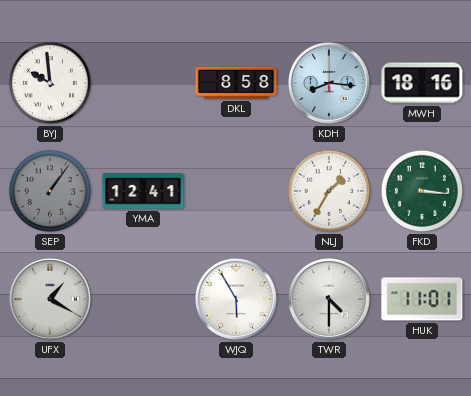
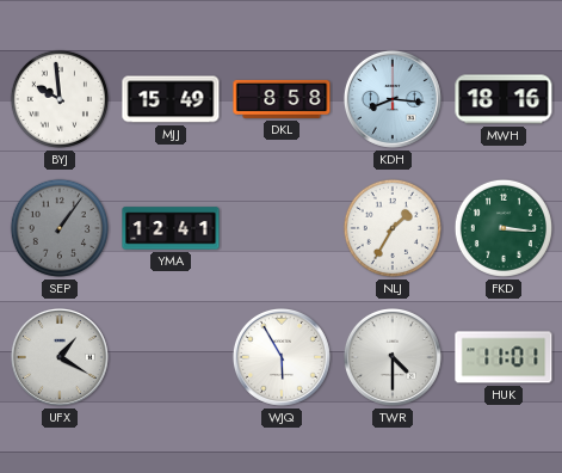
MJJ: none -> 15:49 (171, 99)
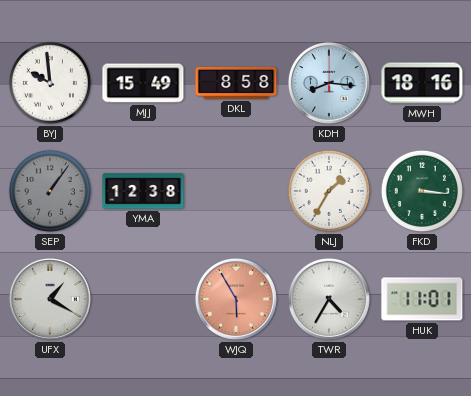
YMA: 12:41 -> 12:38 (143, 191)
WJQ dial: white -> salmon (236, 299)
TWR: 4:30 -> 4:35 (329, 299)
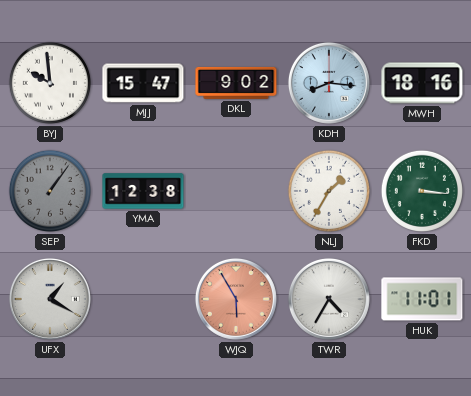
MJJ: 15:49 -> 15:47 (143, 83)
DKL: 8:58 -> 9:02 (236, 83)
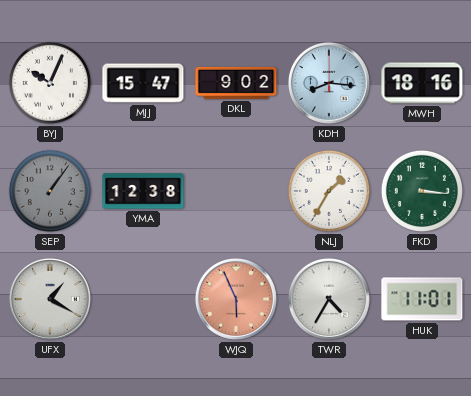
BYJ: 9:59 -> 10:04 (50, 83)
WJQ: 5:55 -> 5:56 (236, 299)
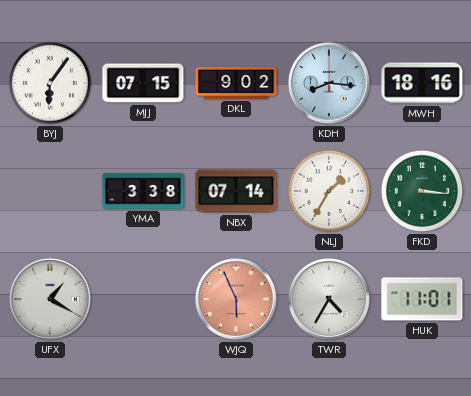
BYJ: 10:04 -> 6:06 (50, 83)
MJJ: 15:47 -> 07:15 (143, 83)
SEP: 1:06 -> none (50, 191)
YMA: 12:38 -> 3:38 (143, 191)
NBX: none -> 07:14 (236, 191)
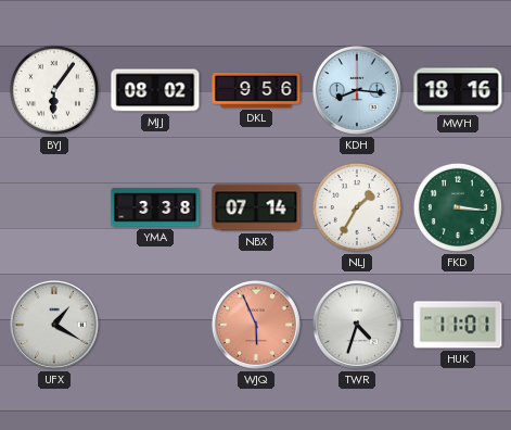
MJJ: 07:15 -> 08:02 (155, 90)
DKL: 9:02 -> 9:56 (256, 90)
TWR: 4:35 -> 4:33 (357, 325)
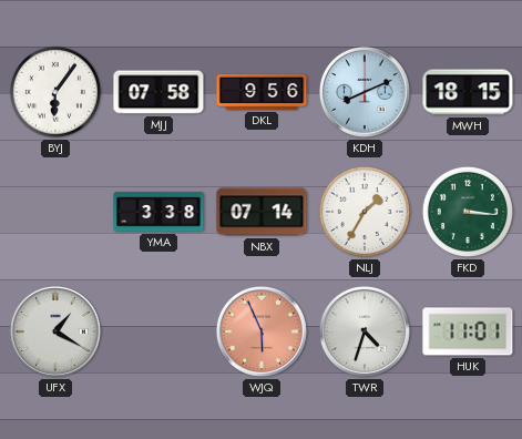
MJJ: 08:02 -> 07:58 (158, 92)
KDH: 8:16 -> 8:11 (365, 92)
MWH: 18:16 -> 18:15 (468, 92)
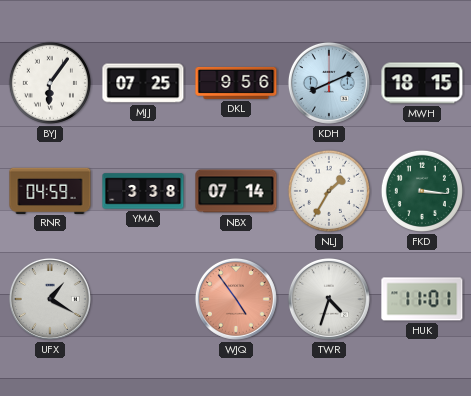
MJJ: 07:58 -> 07:25 (143, 83)
RNR: none -> 04:59 (50, 190)
WJQ: 5:56 -> 4:54 (236, 299)
